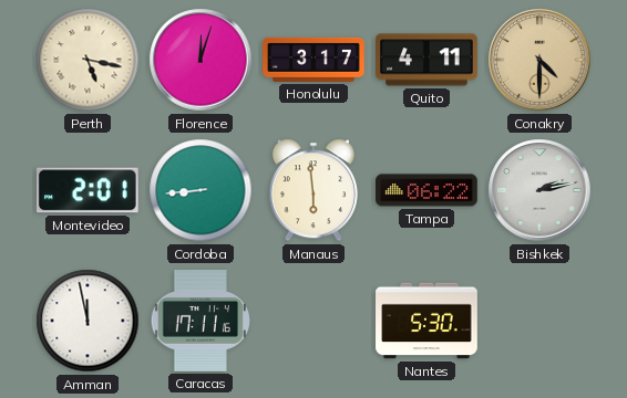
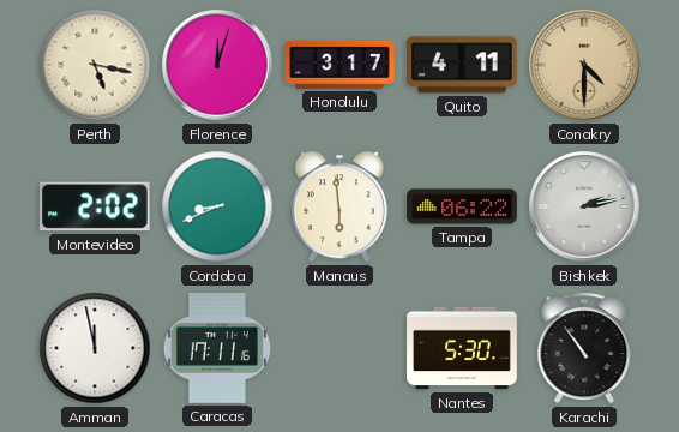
Montevideo: 2:01 -> 2:02 (95, 206)
Cordoba: 8:44 -> 8:41 (217, 206)
Karachi: none -> 10:54 (584, 348)
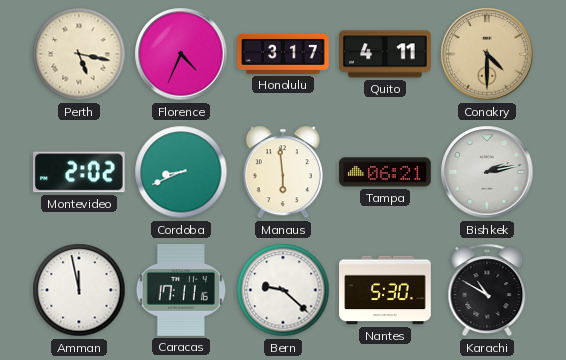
Florence: 12:03 -> 4:34 (181, 54)
Tampa: 06:22 -> 06:21 (385, 172)
Bern: none -> 9:22 (283, 290)
Karachi: 10:54 -> 10:50 (487, 290)
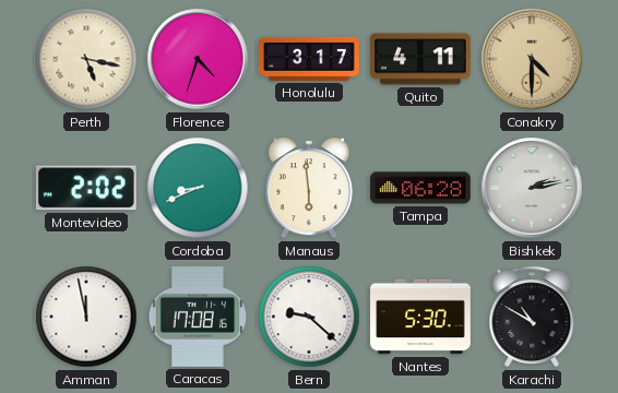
Florence: 4:34 -> 4:33 (198, 59)
Tampa: 06:21 -> 06:28 (420, 188)
Caracas: 17:11 -> 17:08 (197, 318)
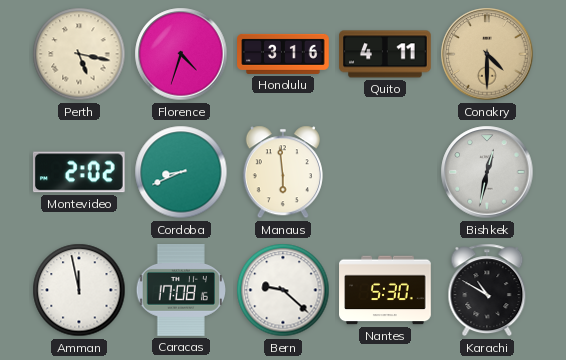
Honolulu: 3:17 -> 3:16 (283, 54)
Tampa: 06:28 -> none (420, 188)
Bishkek: 2:13 -> 12:32 (487, 172)
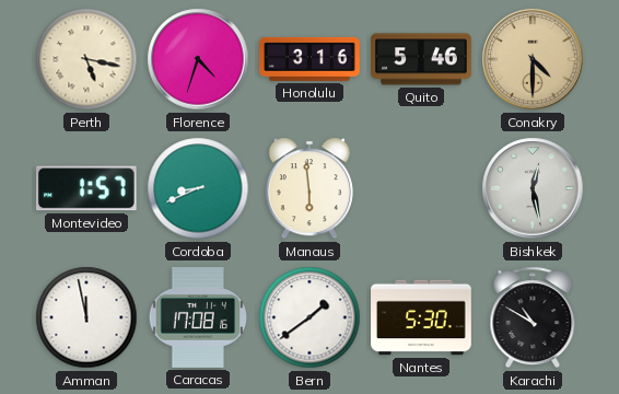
Quito: 4:11 -> 5:46 (421, 59)
Montevideo: 2:02 -> 1:57 (86, 188)
Bishkek: 12:32 -> 12:28 (533, 188)
Bern: 9:22 -> 1:39 (309, 317)
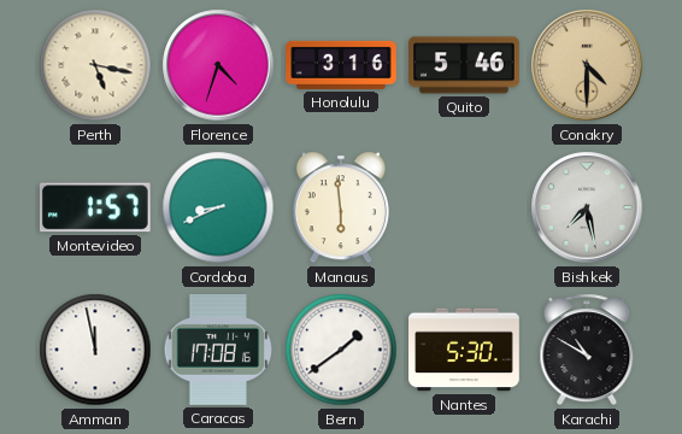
Bishkek: 12:28 -> 7:28 (587, 207)
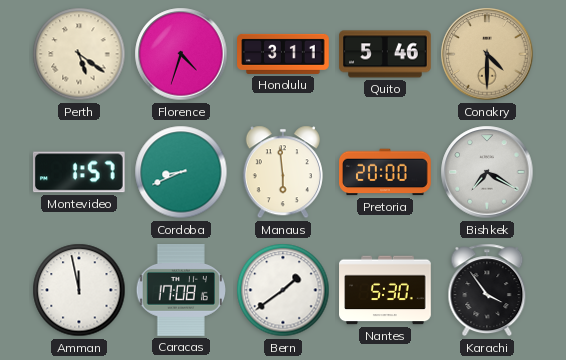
Perth: 5:17 -> 5:21 (79, 54)
Honolulu: 3:16 -> 3:11 (283, 54)
Pretoria: none -> 20:00 (385, 172)
Bishkek: 7:28 -> 7:20 (487, 172)
Karachi: 10:50 -> 3:54 (487, 290)
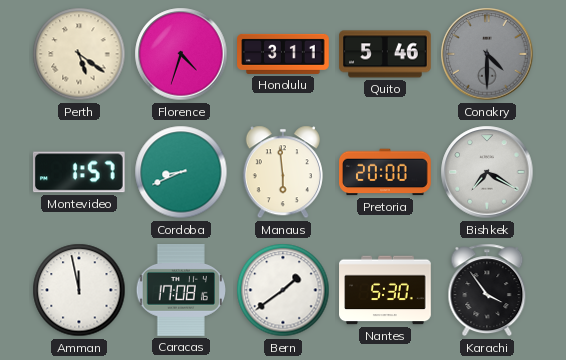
Conakry dial: champagne -> grey (487, 54)
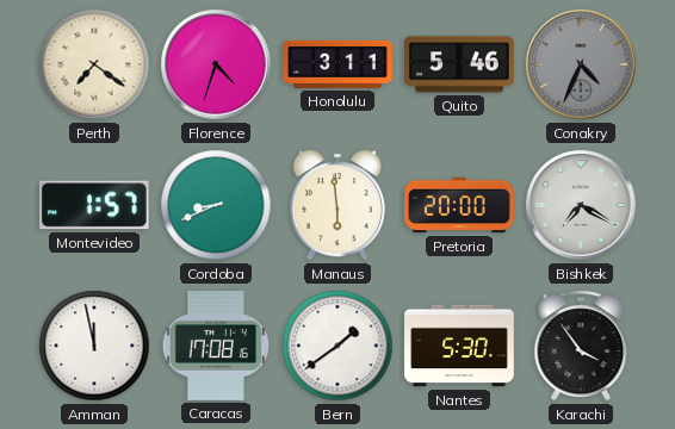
Perth: 5:21 -> 7:21 (94, 64)
Conakry: 4:30 -> 4:34 (581, 64)
